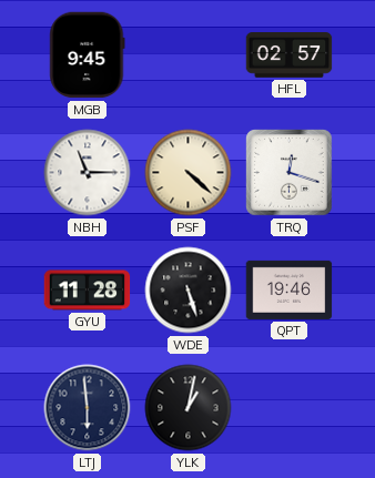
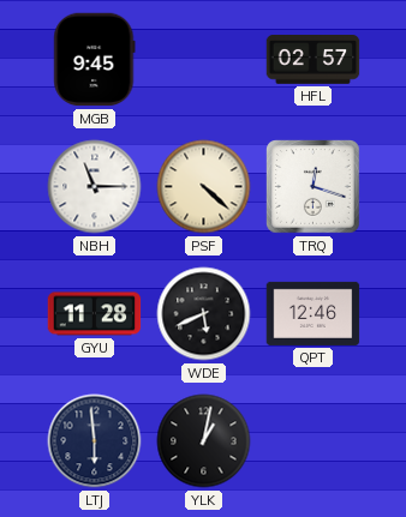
WDE: 5:27 -> 5:41 (204, 314)
QPT: 19:46 -> 12:46 (314, 313)
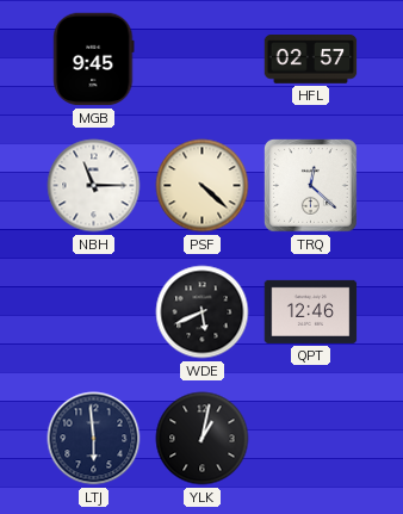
TRQ: 12:18 -> 12:22 (311, 186)
GYU: 11:28 -> none (95, 314)
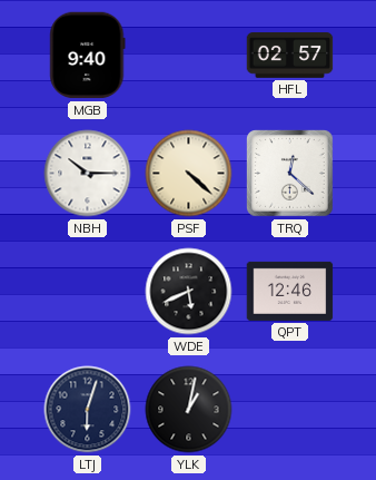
MGB: 9:45 -> 9:40 (88, 56)
NBH: 11:15 -> 10:15 (88, 174)
LTJ: 5:59 -> 6:03 (88, 410)
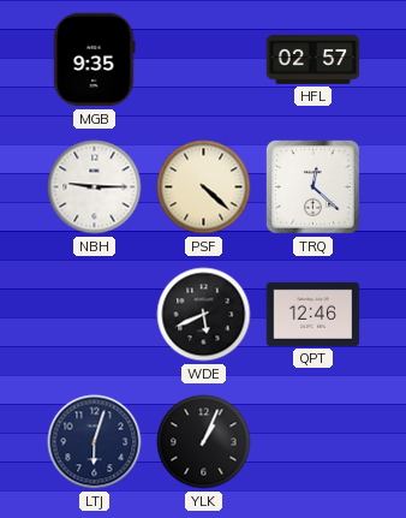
MGB: 9:40 -> 9:35 (95, 60)
NBH: 10:15 -> 9:15 (95, 187)
YLK: 1:02 -> 1:04 (204, 442)
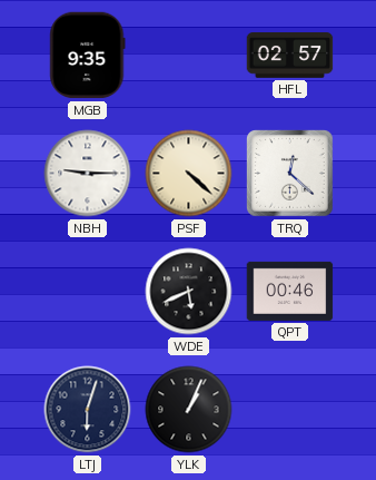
QPT: 12:46 -> 00:46 (290, 291)
